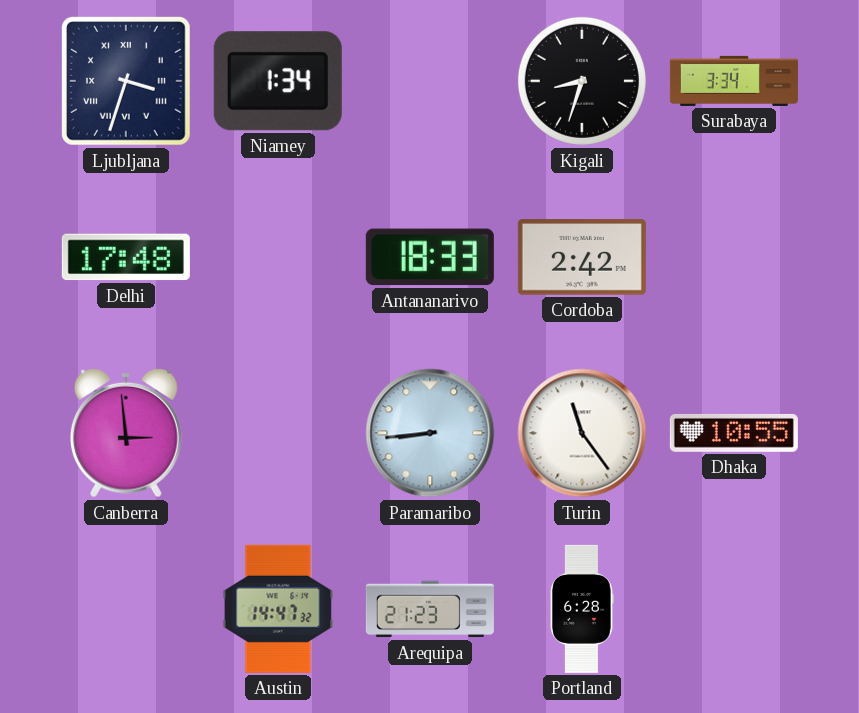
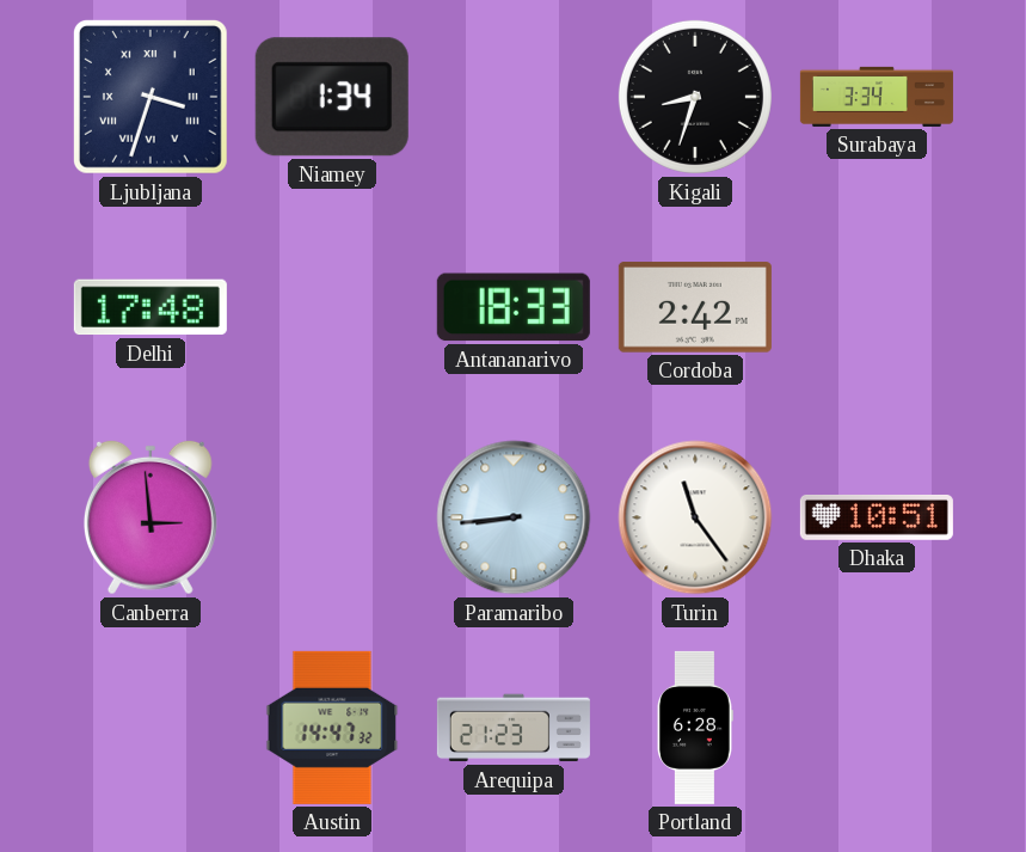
Dhaka: 10:55 -> 10:51 (877, 517)
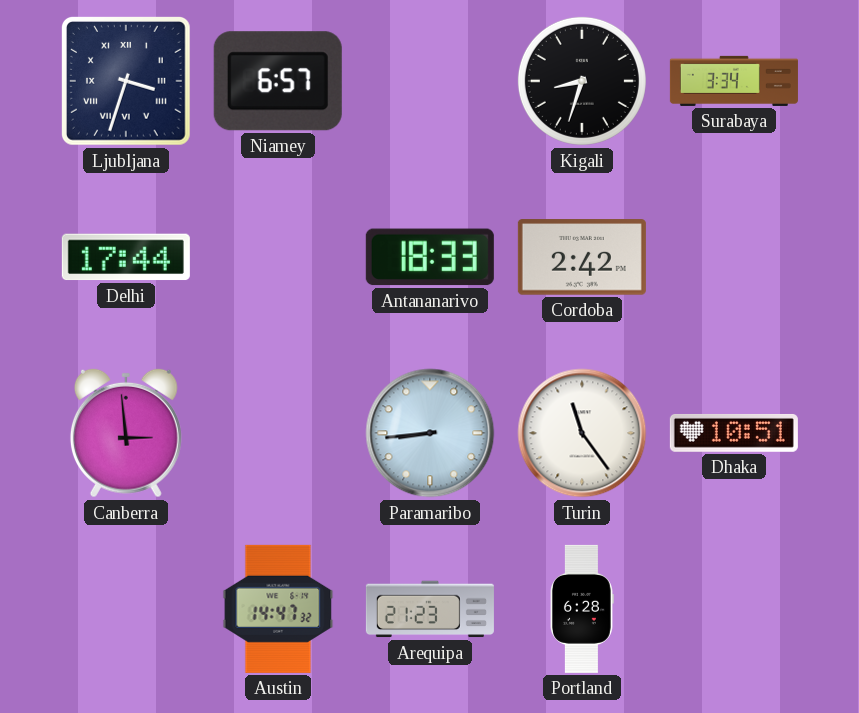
Niamey: 1:34 -> 6:57 (278, 81)
Delhi: 17:48 -> 17:44 (126, 257)
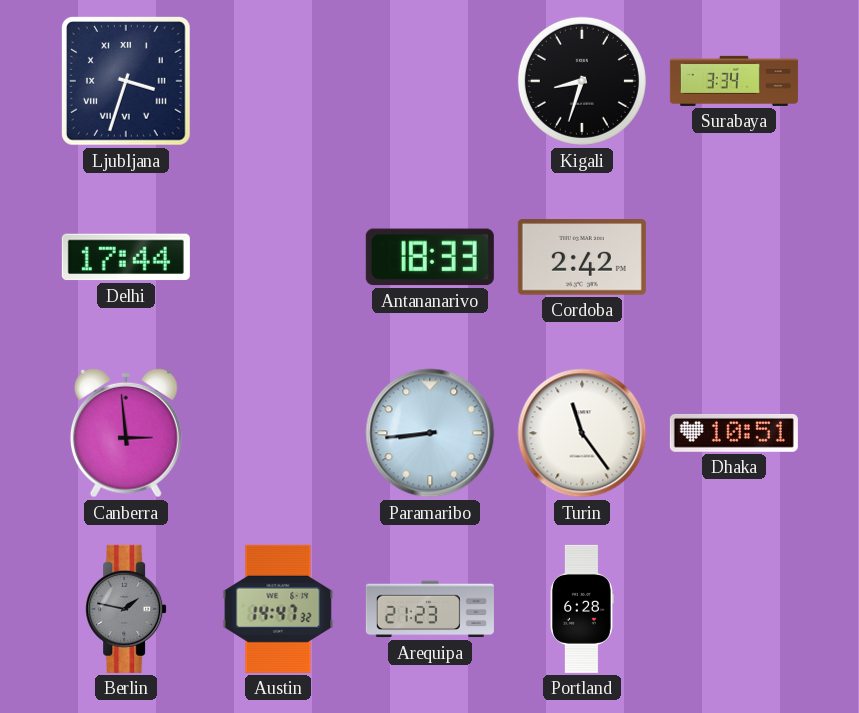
Niamey: 6:57 -> none (278, 81)
Berlin: none -> 1:47 (126, 609)
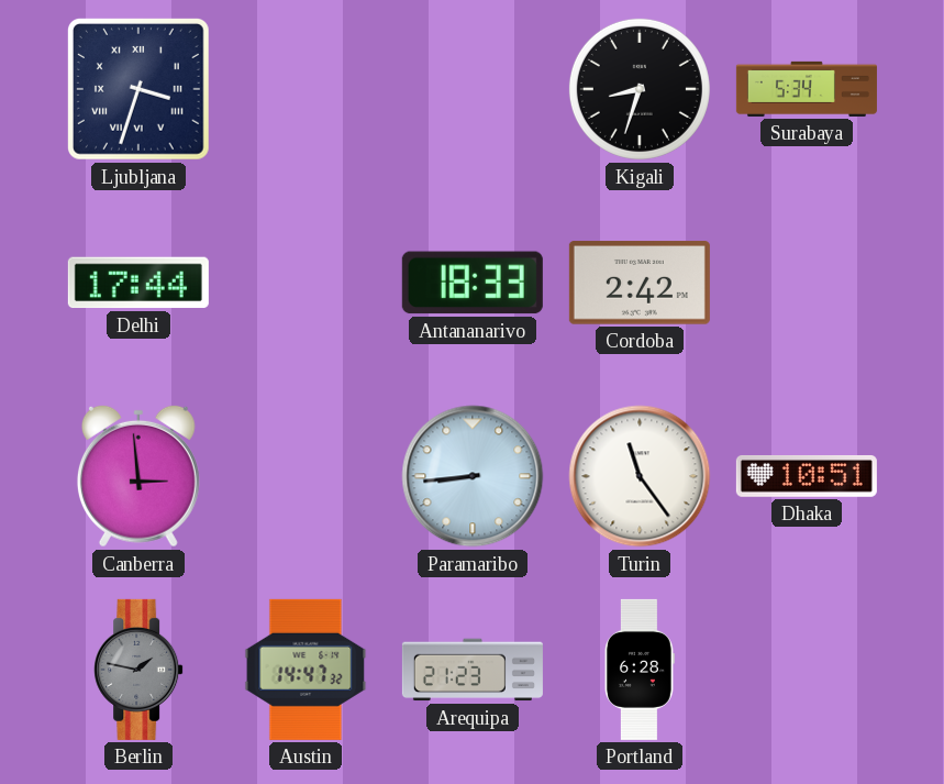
Surabaya: 3:34 -> 5:34 (807, 89)
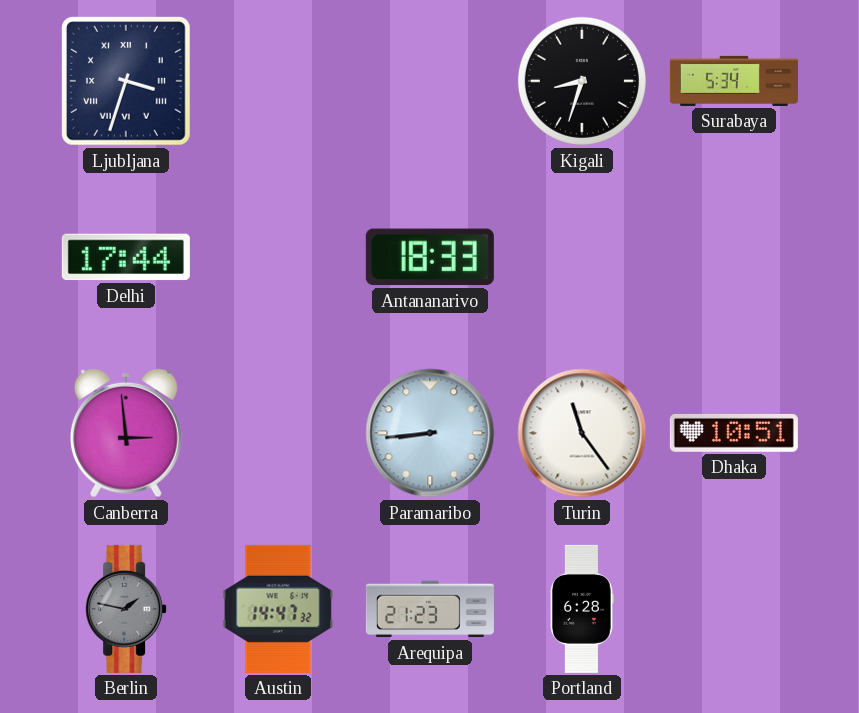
Cordoba: 2:42 -> none (640, 283)
